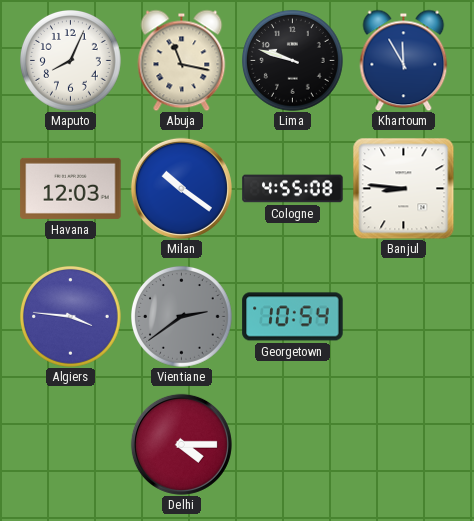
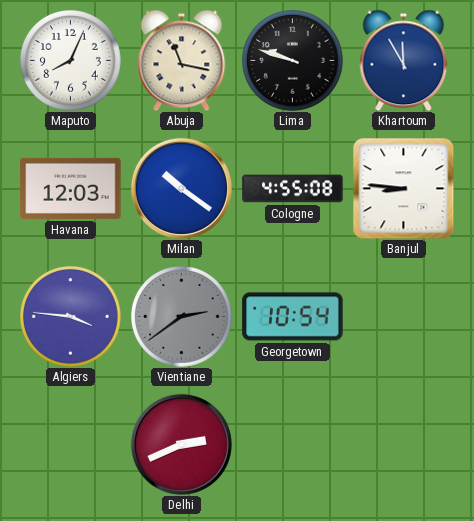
Delhi: 4:15 -> 2:41 (181, 444)
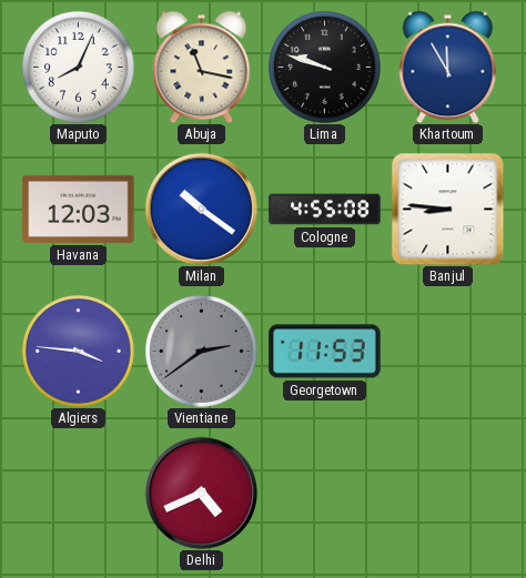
Georgetown: 10:54 -> 11:53 (325, 352)
Delhi: 2:41 -> 4:41 (201, 493)
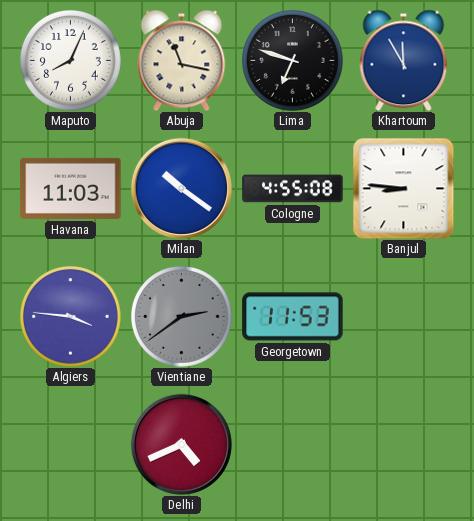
Lima: 9:48 -> 6:48 (293, 61)
Havana: 12:03 -> 11:03 (71, 188)
